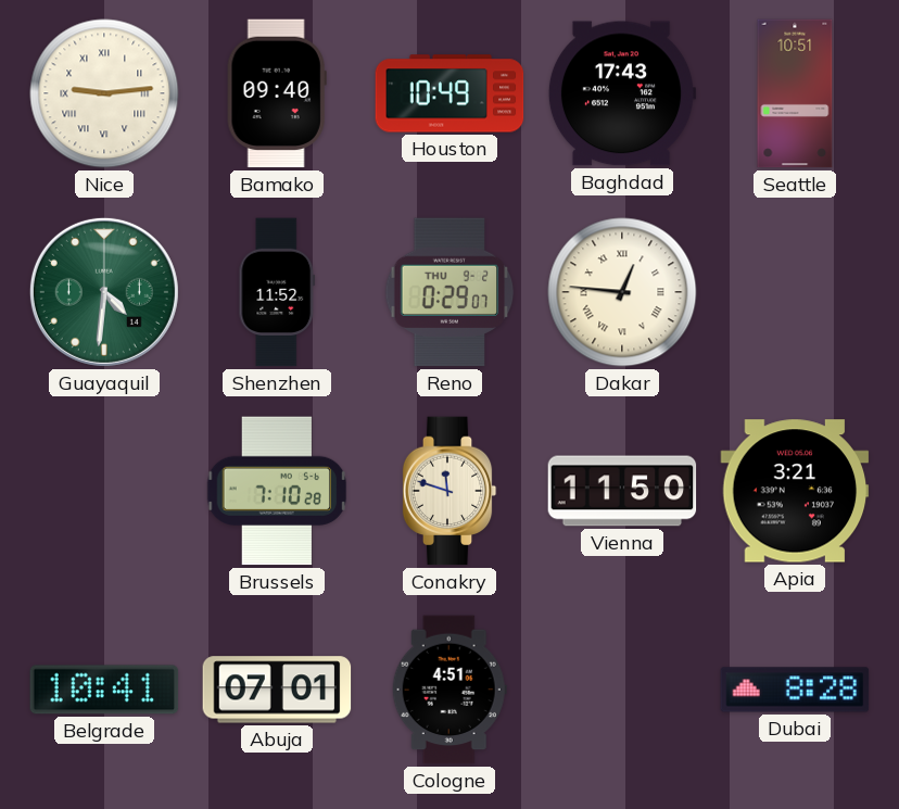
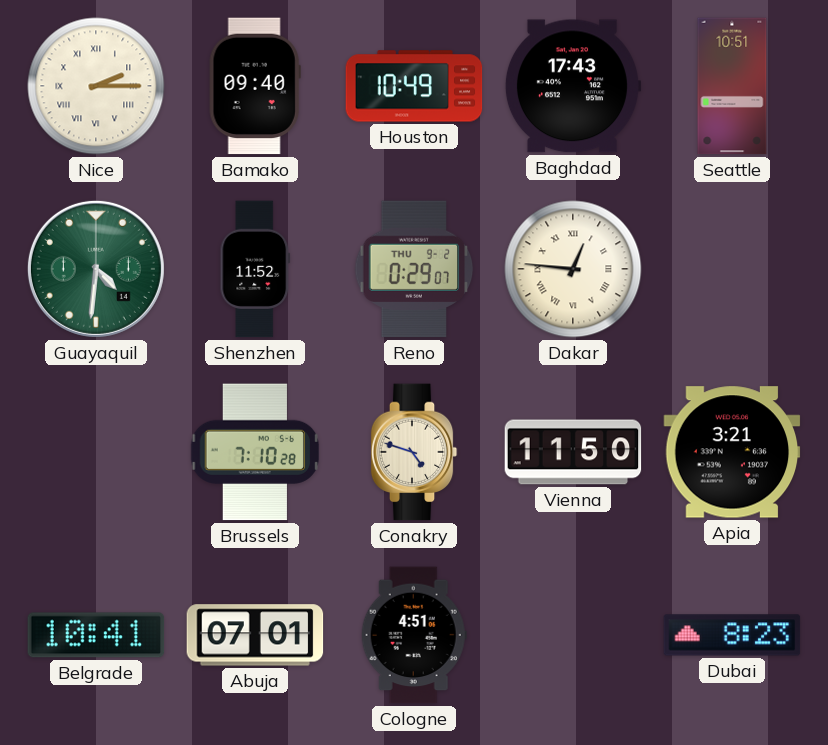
Nice: 9:14 -> 2:15 (96, 86)
Conakry: 11:48 -> 4:48 (414, 452)
Dubai: 8:28 -> 8:23 (732, 635)
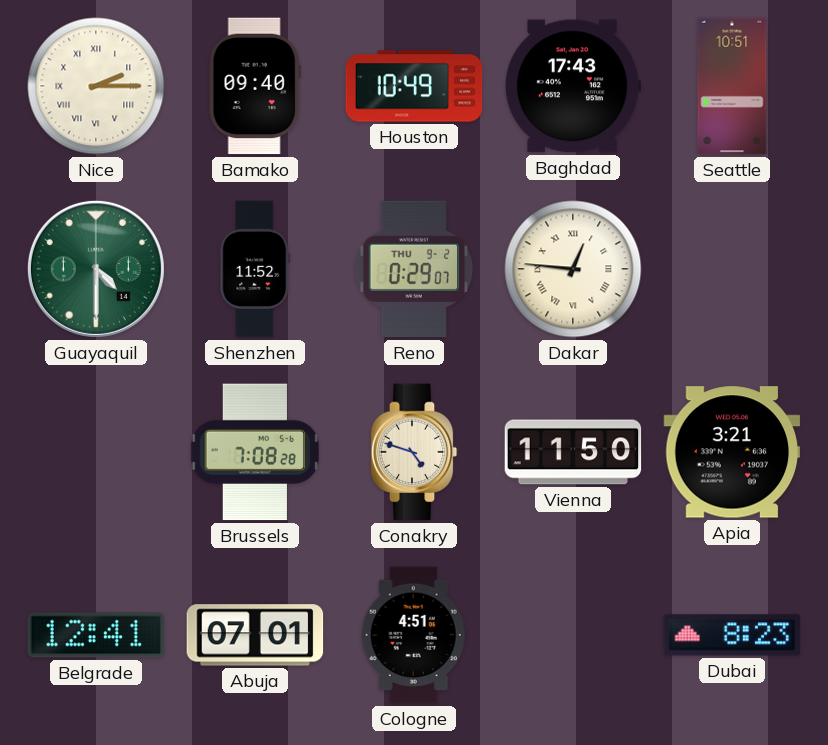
Guayaquil: 4:31 -> 4:30 (96, 269)
Brussels: 7:10 -> 7:08 (255, 452)
Belgrade: 10:41 -> 12:41 (96, 635)
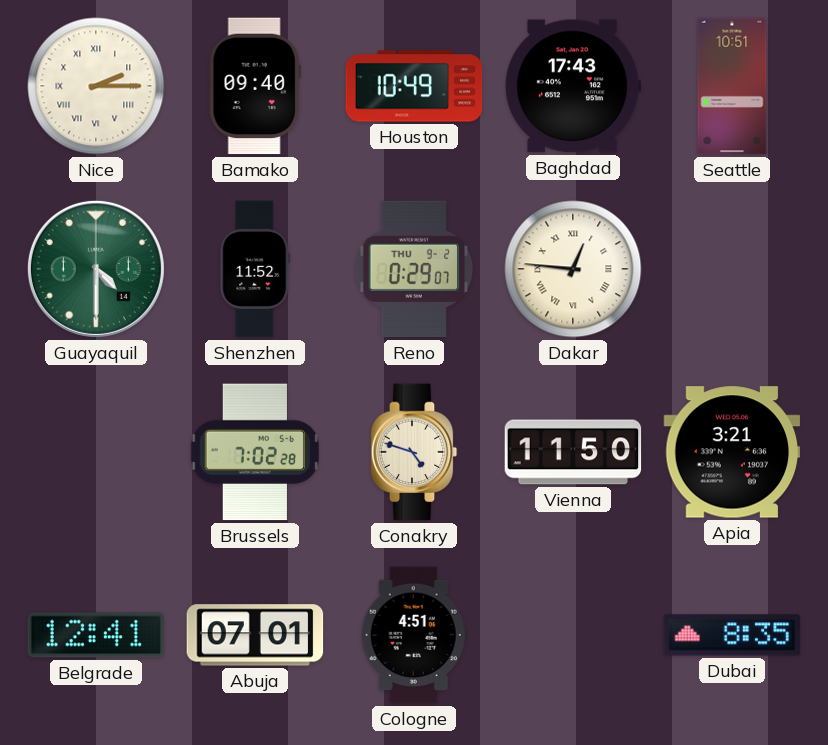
Brussels: 7:08 -> 7:02 (255, 452)
Dubai: 8:23 -> 8:35 (732, 635)
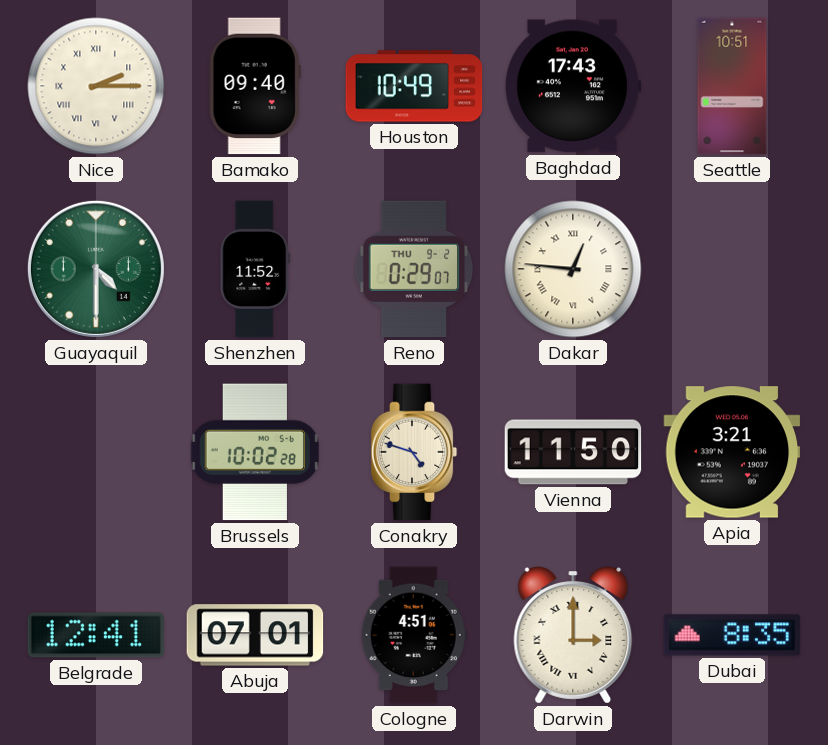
Brussels: 7:02 -> 10:02 (255, 452)
Darwin: none -> 3:00 (573, 635)
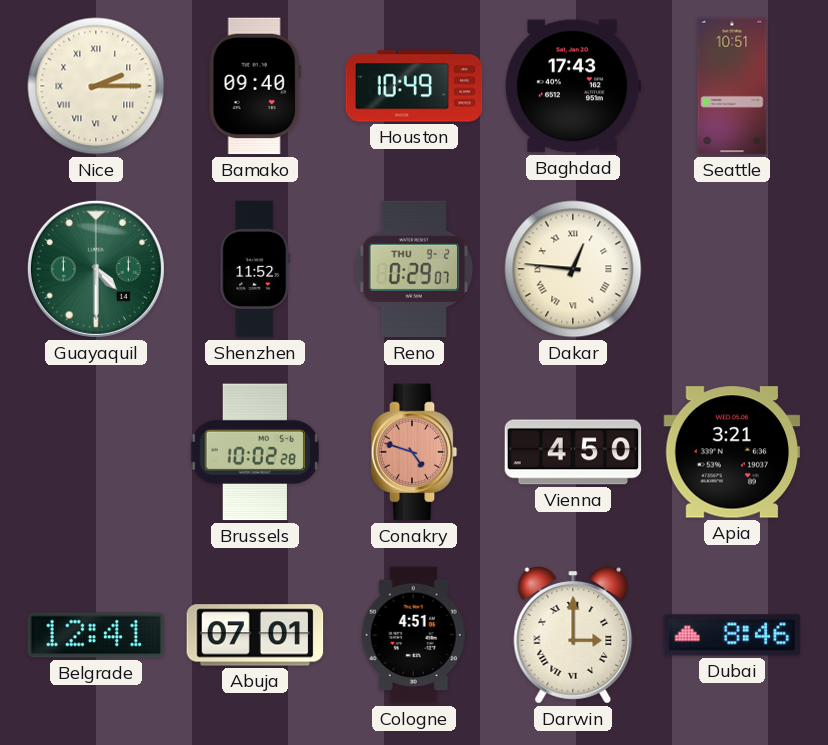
Conakry dial: cream -> salmon (414, 452)
Vienna: 11:50 -> 4:50 (573, 452)
Dubai: 8:35 -> 8:46 (732, 635)
